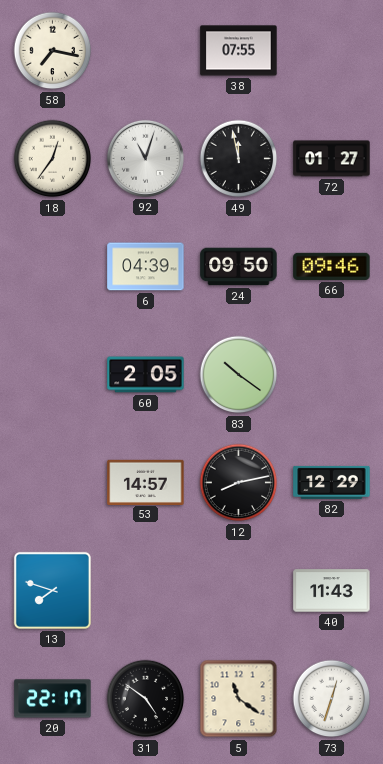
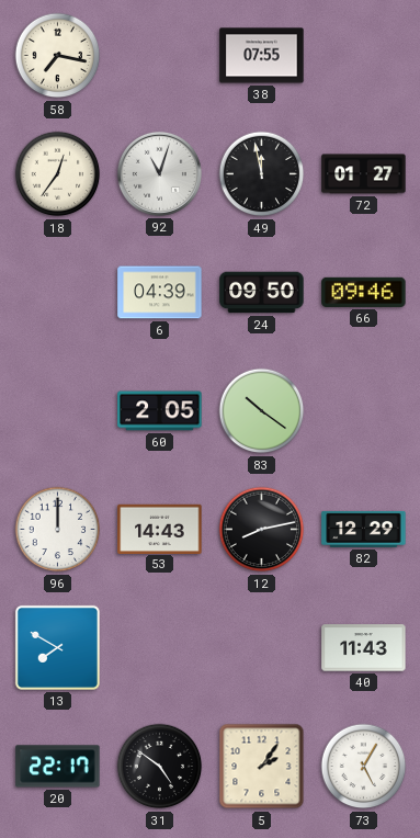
96: none -> 12:00 (58, 530)
53: 14:57 -> 14:43 (160, 529)
13: 7:48 -> 7:50 (57, 647)
5: 11:21 -> 2:06 (262, 767)
73: 12:33 -> 5:05 (364, 767)
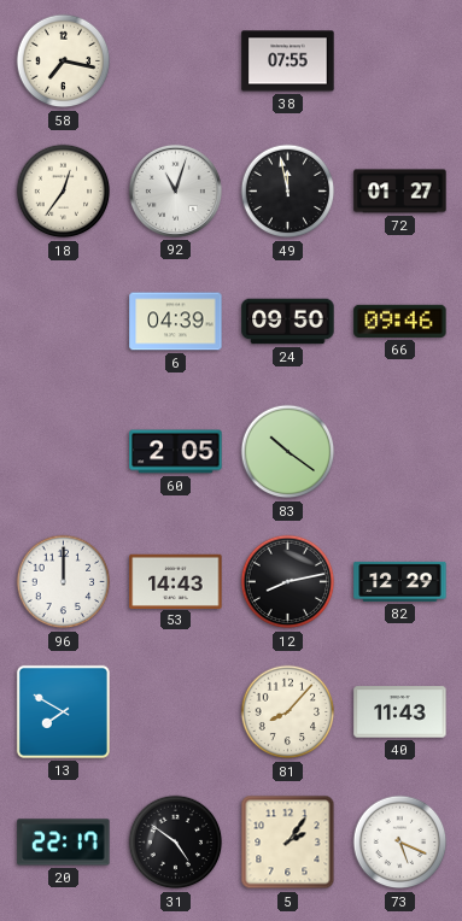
81: none -> 8:07 (288, 712)
73: 5:05 -> 5:19 (400, 843)
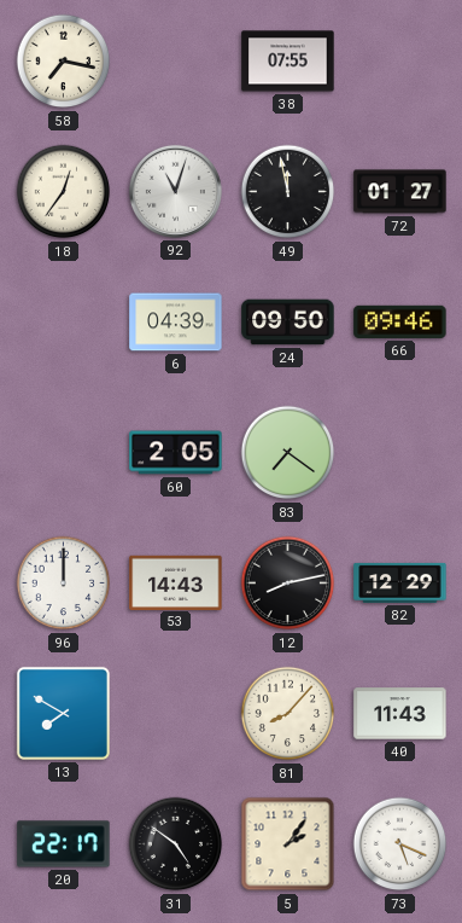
83: 10:21 -> 7:21 (288, 453)
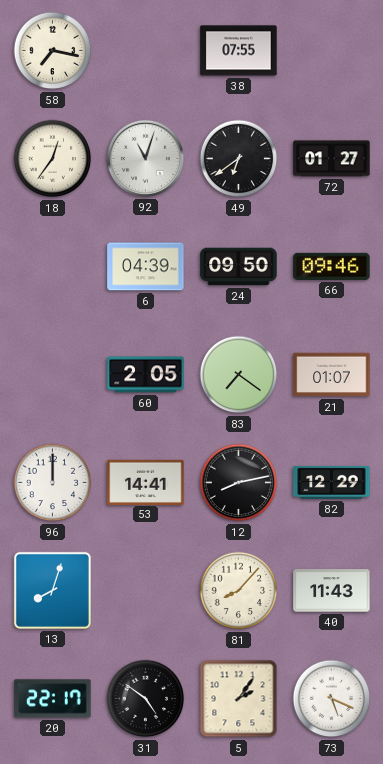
49: 11:58 -> 6:39 (239, 159)
21: none -> 01:07 (332, 375)
53: 14:43 -> 14:41 (146, 482)
13: 7:50 -> 8:03 (52, 590)
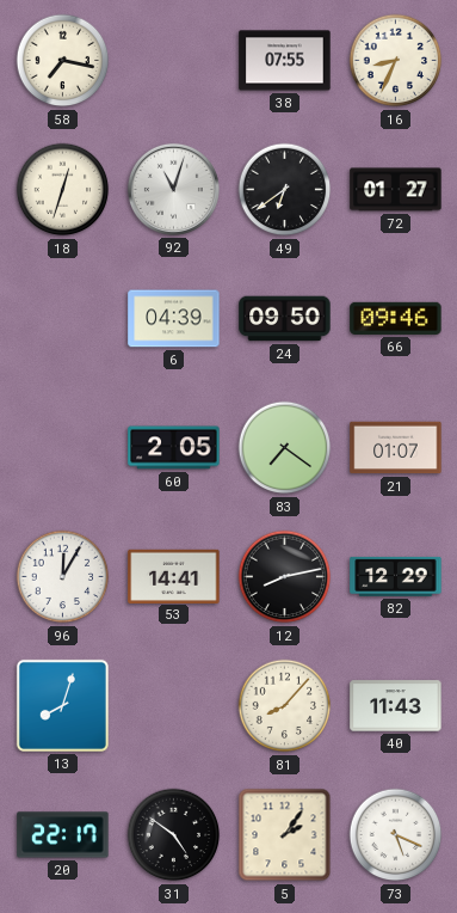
16: none -> 8:34 (396, 61)
18: 12:36 -> 12:33 (63, 190)
96: 12:00 -> 12:05 (63, 577)
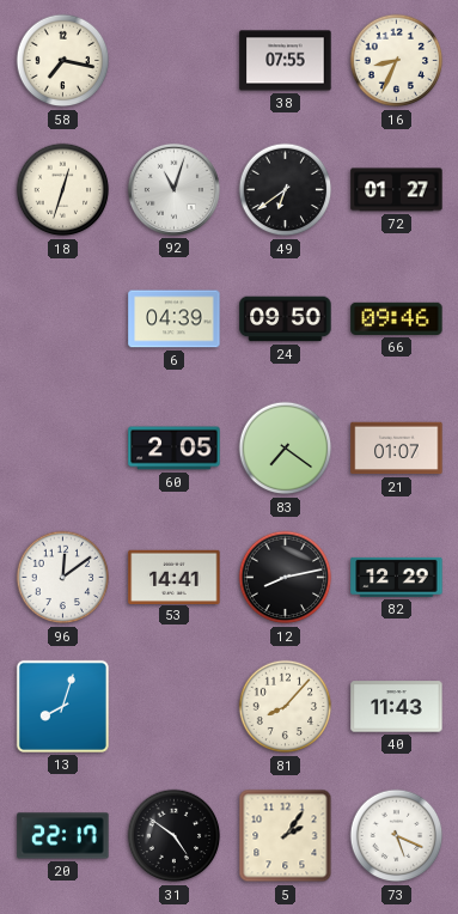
96: 12:05 -> 12:09 (63, 578)
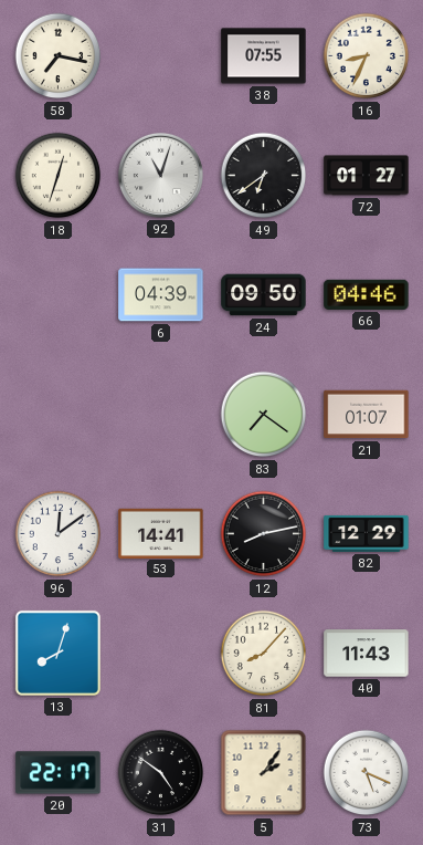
66: 09:46 -> 04:46 (367, 294)
60: 2:05 -> none (175, 449)
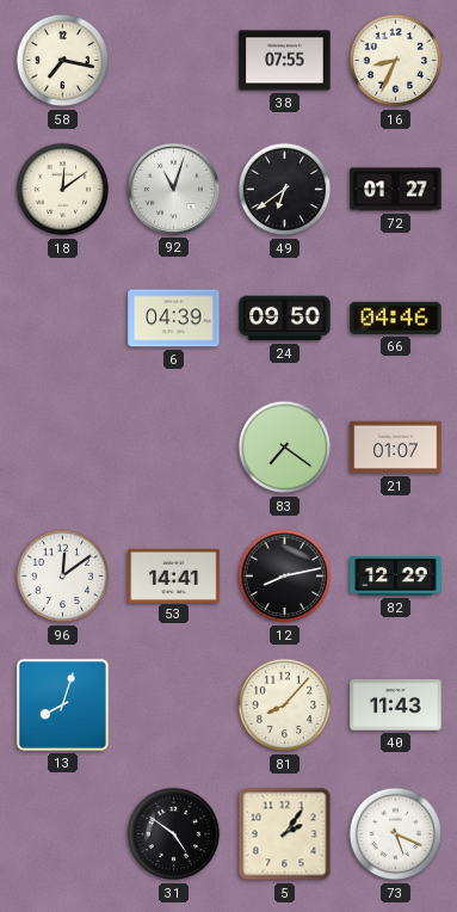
18: 12:33 -> 12:09 (63, 190)
20: 22:17 -> none (59, 773)
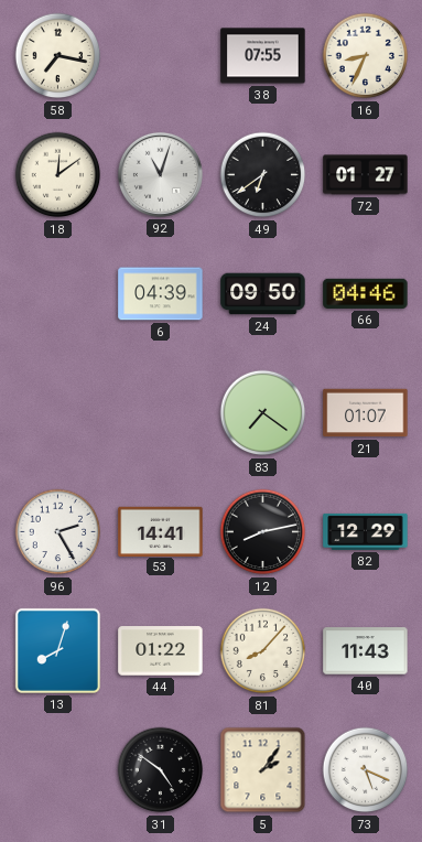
96: 12:09 -> 2:25 (58, 532)
44: none -> 01:22 (161, 651)
